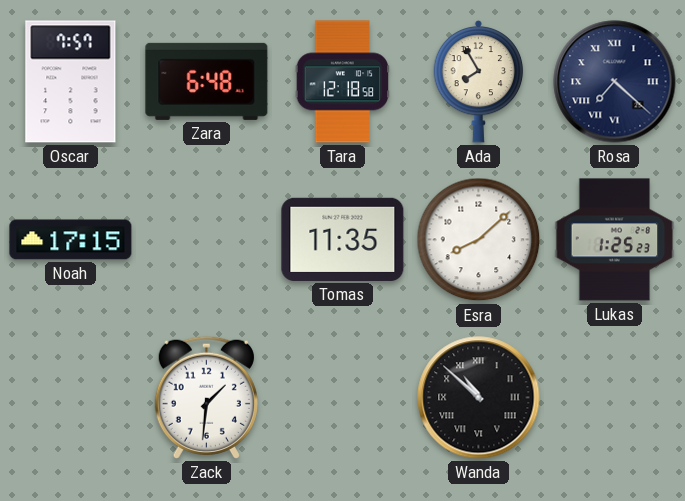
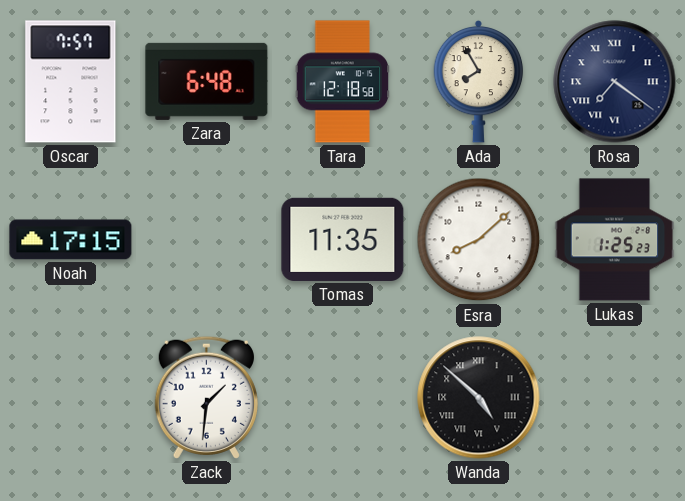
Rosa: 7:22 -> 7:21 (615, 82)
Wanda: 10:52 -> 4:52 (479, 398)
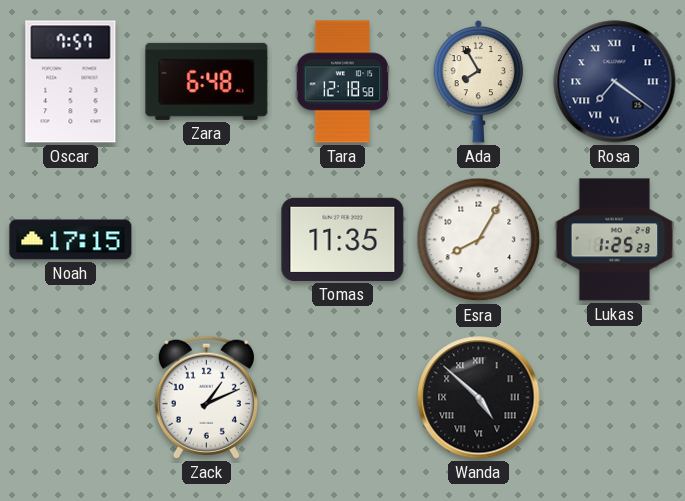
Esra: 8:08 -> 8:05 (479, 240)
Zack: 1:31 -> 1:11 (206, 397)
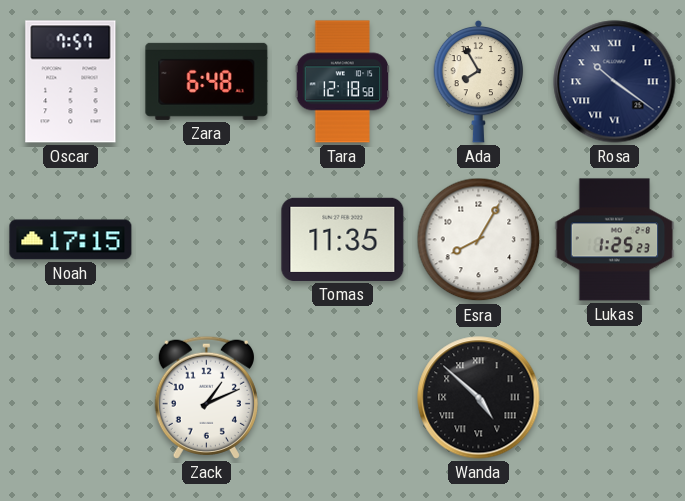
Rosa: 7:21 -> 10:21 (615, 82)
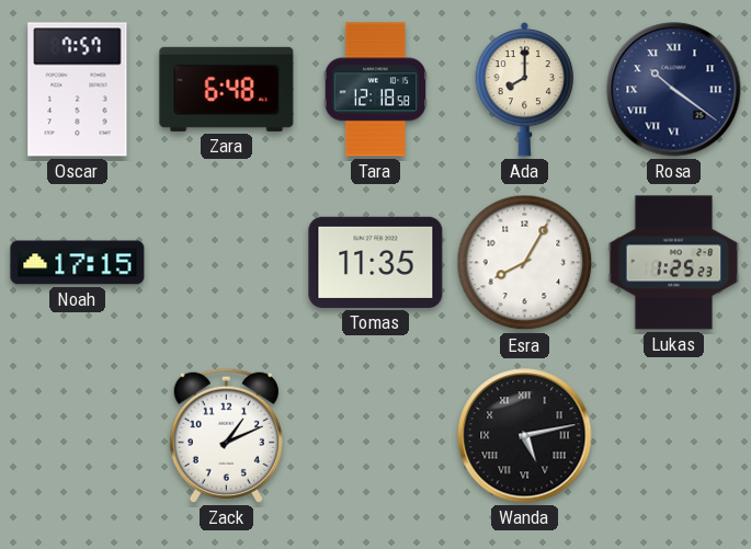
Ada: 7:55 -> 8:00 (525, 89)
Wanda: 4:52 -> 5:13 (525, 436)
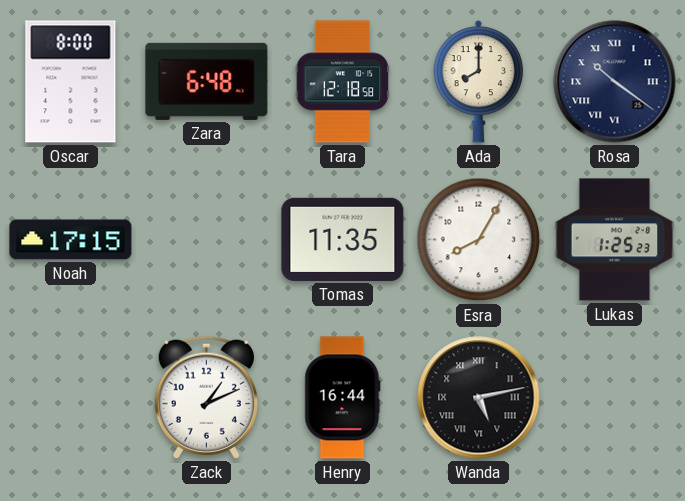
Oscar: 7:57 -> 8:00 (71, 82)
Henry: none -> 16:44 (343, 398)
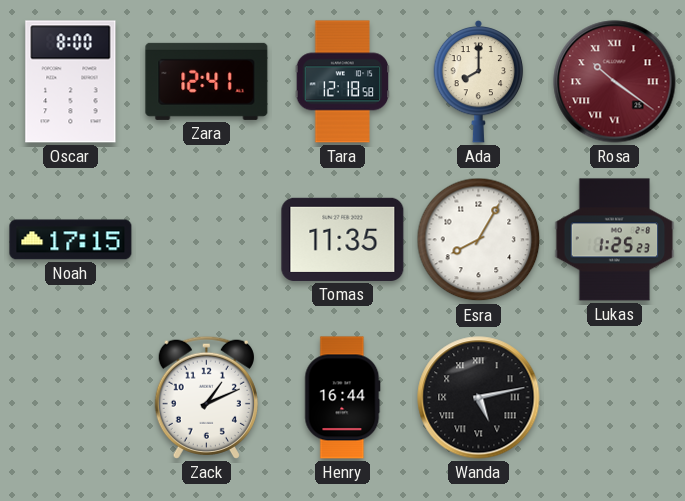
Zara: 6:48 -> 12:41 (207, 81)
Rosa dial: navy -> burgundy (615, 82)
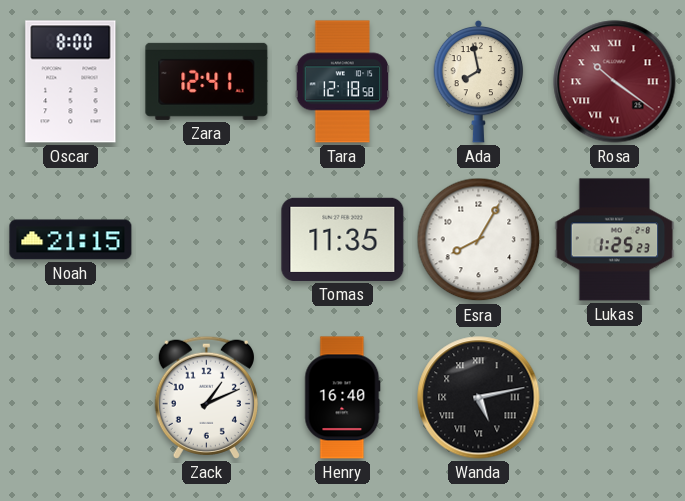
Ada: 8:00 -> 7:58 (479, 81)
Noah: 17:15 -> 21:15 (71, 240)
Henry: 16:44 -> 16:40 (343, 398)
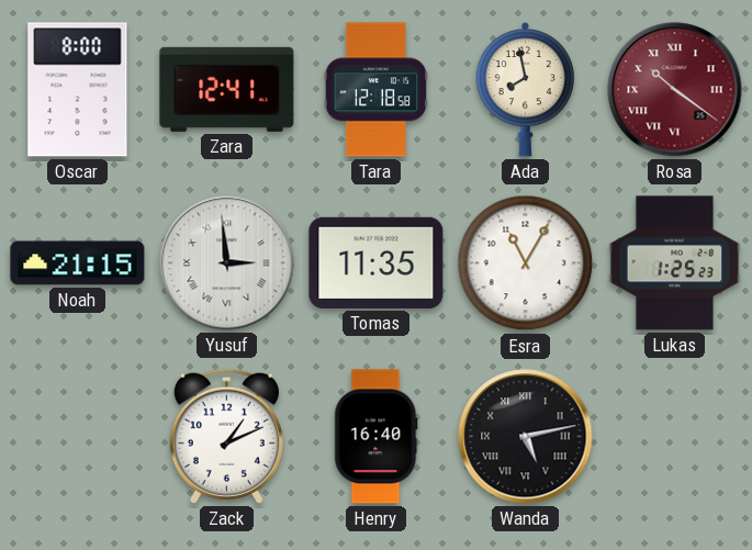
Yusuf: none -> 2:59 (227, 263)
Esra: 8:05 -> 11:05 (526, 263)
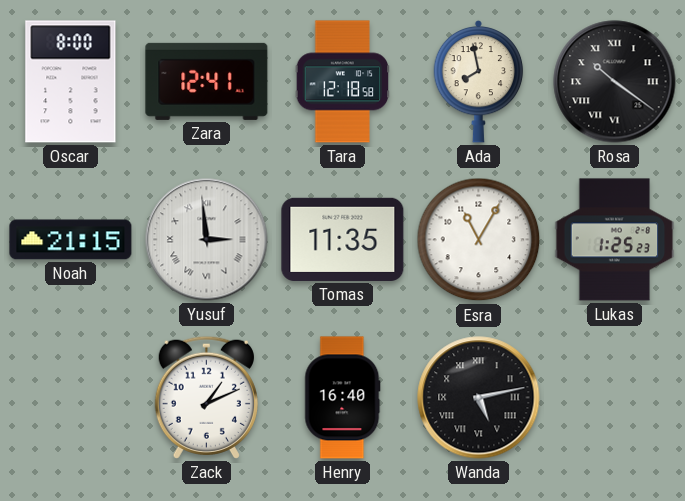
Rosa dial: burgundy -> black (615, 82)
